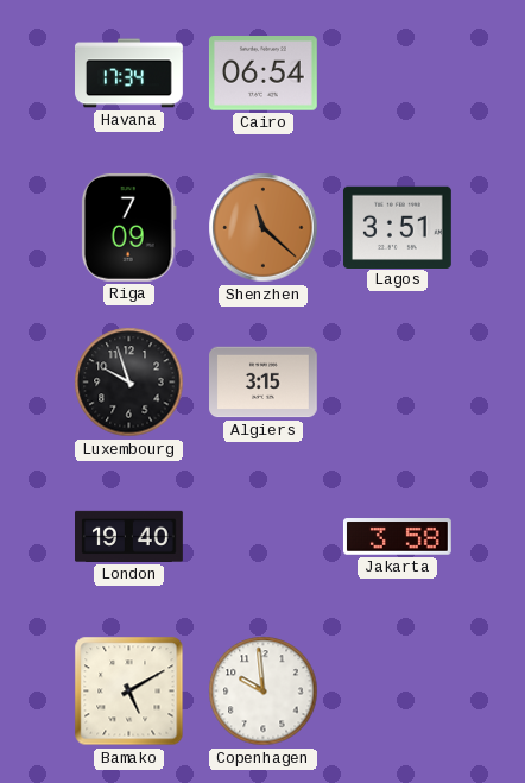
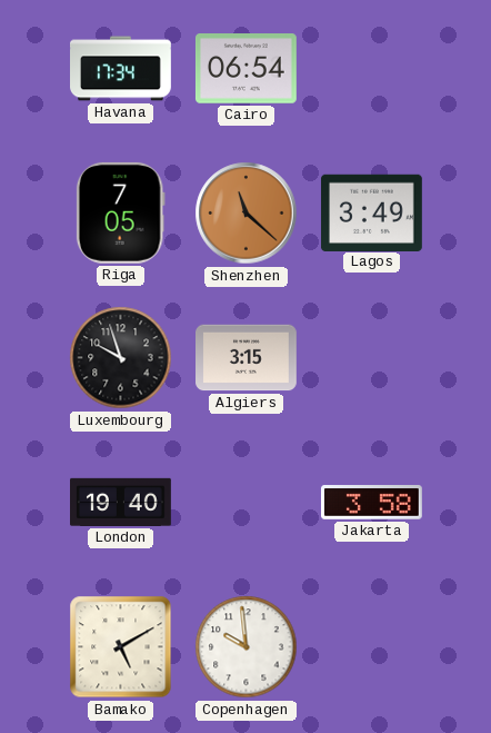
Riga: 7:09 -> 7:05 (120, 212)
Lagos: 3:51 -> 3:49 (371, 212)
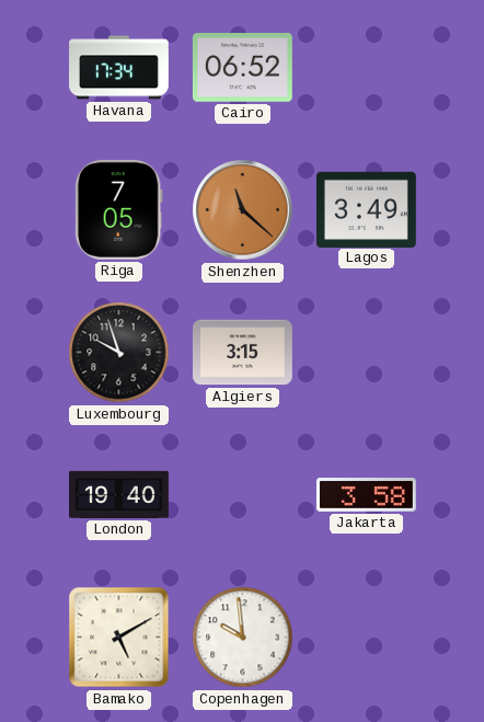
Cairo: 06:54 -> 06:52 (242, 68)
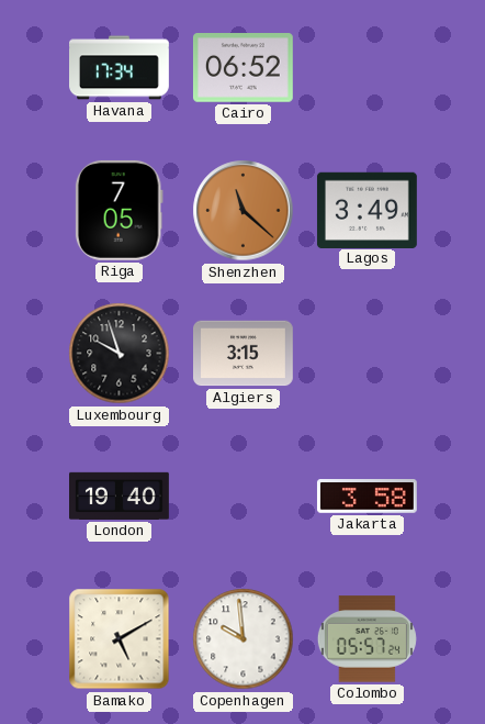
Colombo: none -> 05:57 (366, 639)
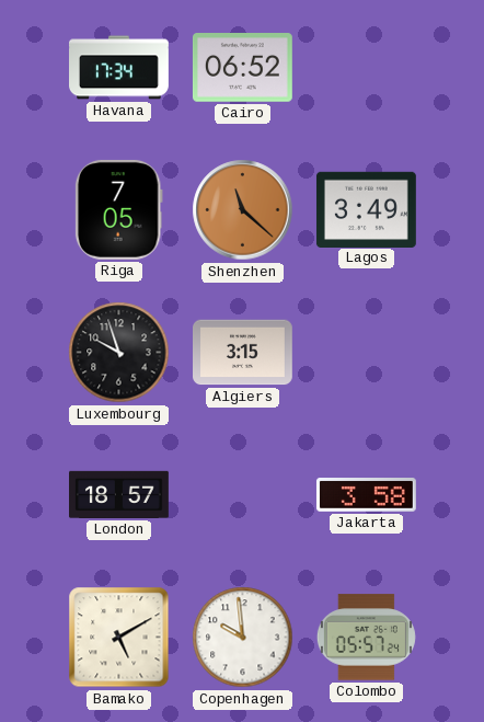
London: 19:40 -> 18:57 (119, 494)
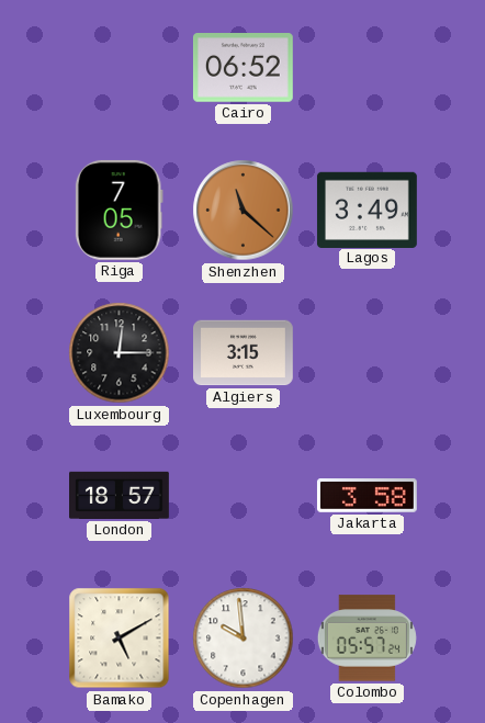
Havana: 17:34 -> none (119, 68)
Luxembourg: 9:57 -> 12:15 (120, 353)
